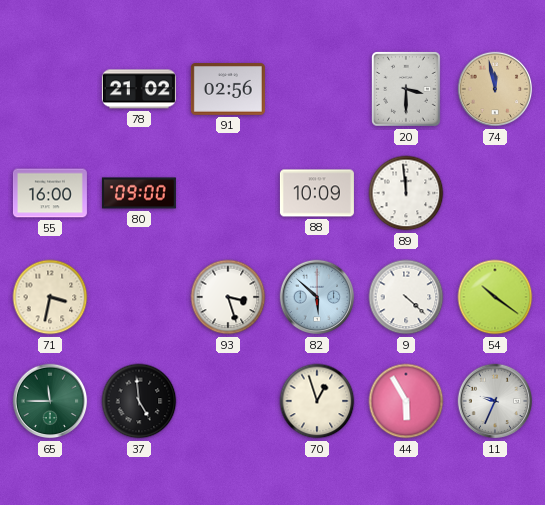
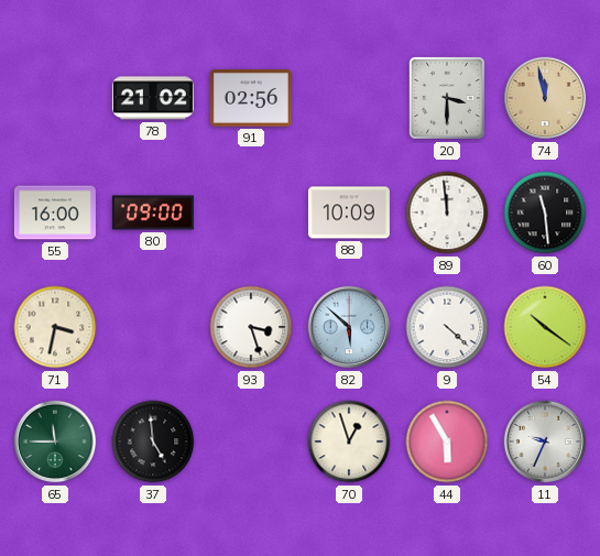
60: none -> 11:29 (545, 212)
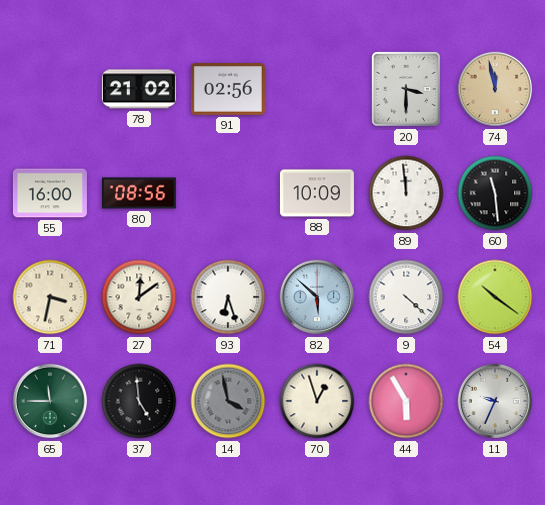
80: 09:00 -> 08:56 (139, 193)
27: none -> 12:09 (139, 297)
93: 3:27 -> 6:27 (228, 297)
14: none -> 3:58 (228, 401)
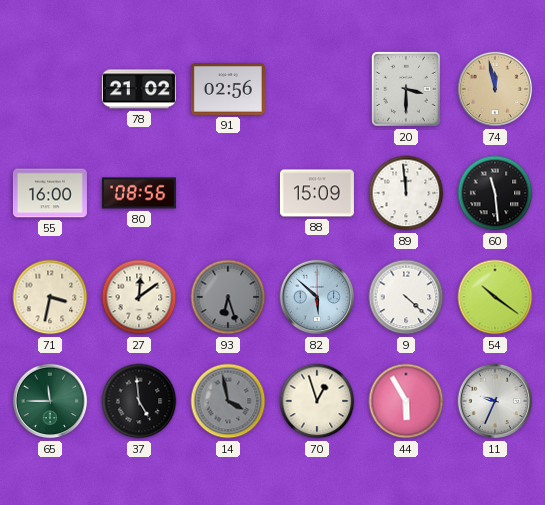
88: 10:09 -> 15:09 (317, 193)
93 dial: white -> grey (228, 297)
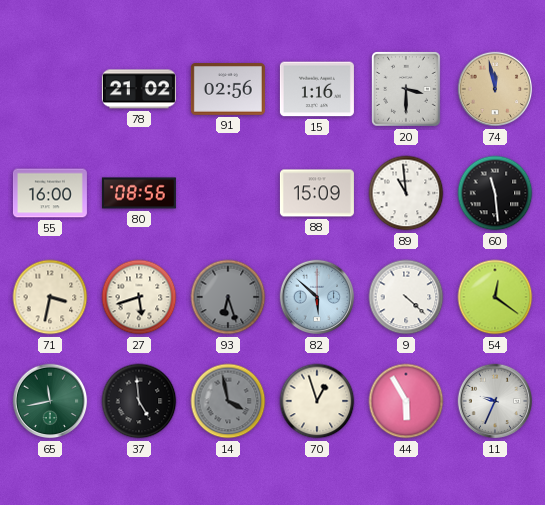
15: none -> 1:16 (317, 89)
89: 11:59 -> 10:59 (406, 193)
27: 12:09 -> 5:42 (139, 297)
54: 10:21 -> 12:21 (495, 297)
65: 11:45 -> 11:43 (50, 401)
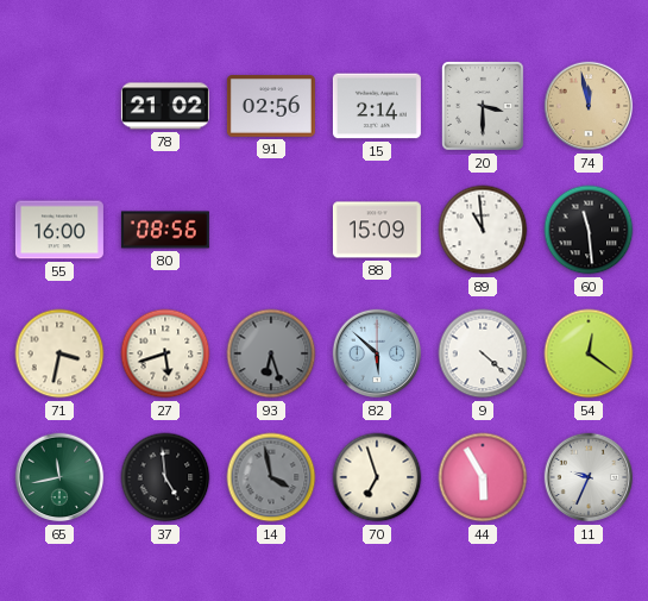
15: 1:16 -> 2:14 (377, 106)
70: 12:57 -> 6:57 (377, 477)
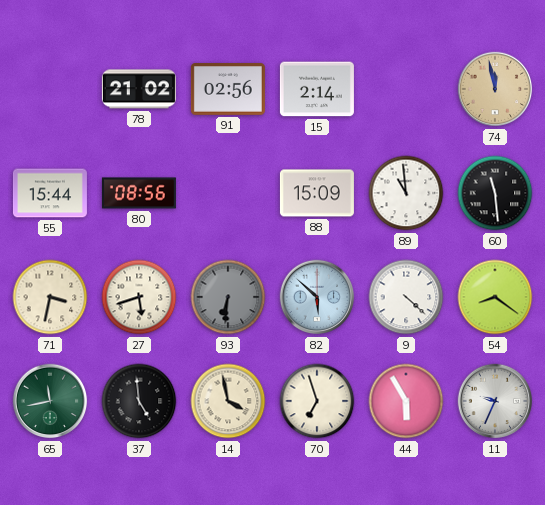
20: 3:30 -> none (484, 107)
55: 16:00 -> 15:44 (50, 193)
93: 6:27 -> 6:31 (228, 297)
54: 12:21 -> 8:21 (495, 297)
14 dial: grey -> cream (228, 401)
